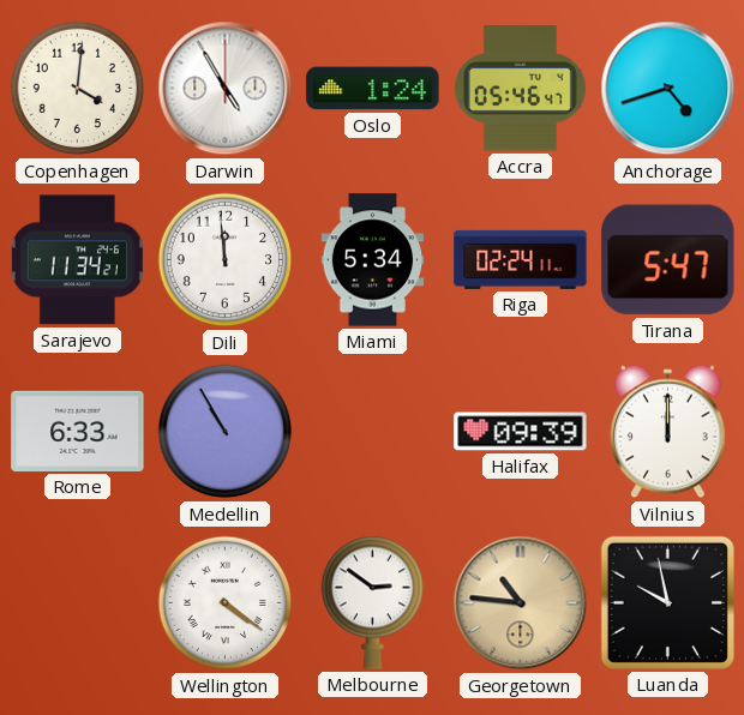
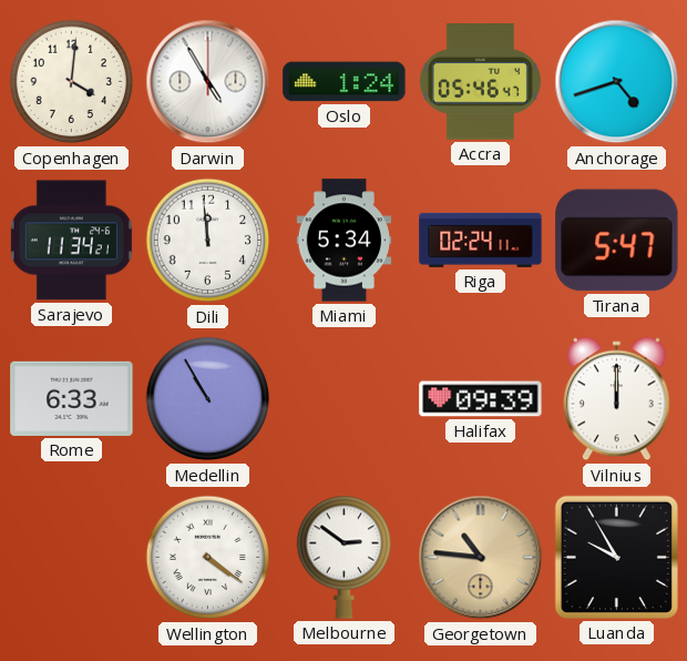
Luanda: 9:58 -> 9:55 (616, 557)
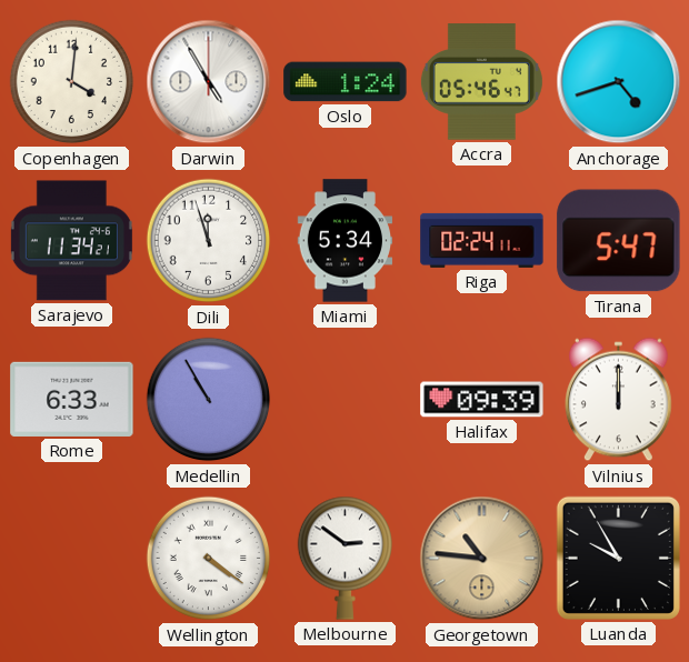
Dili: 11:59 -> 11:57 (209, 241)
